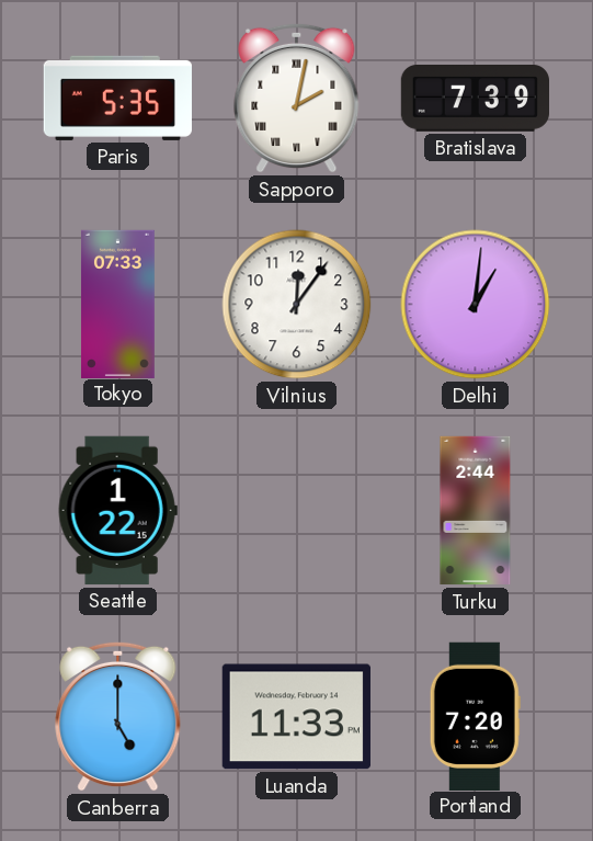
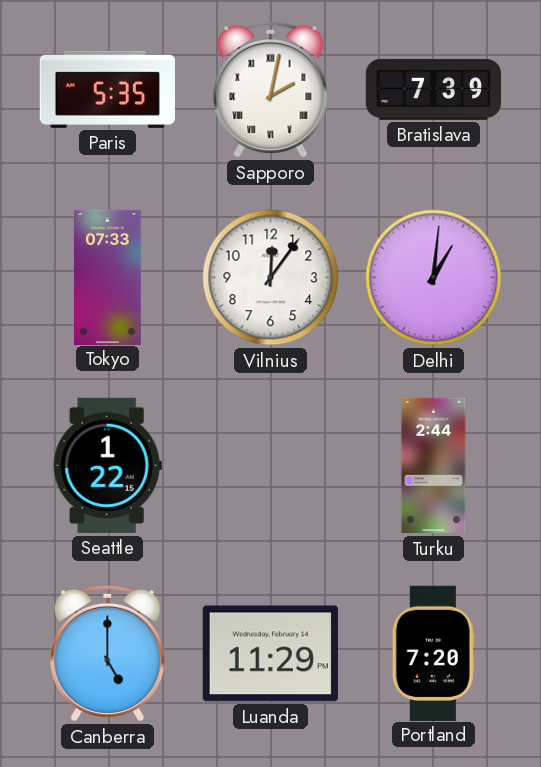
Luanda: 11:33 -> 11:29 (270, 654)
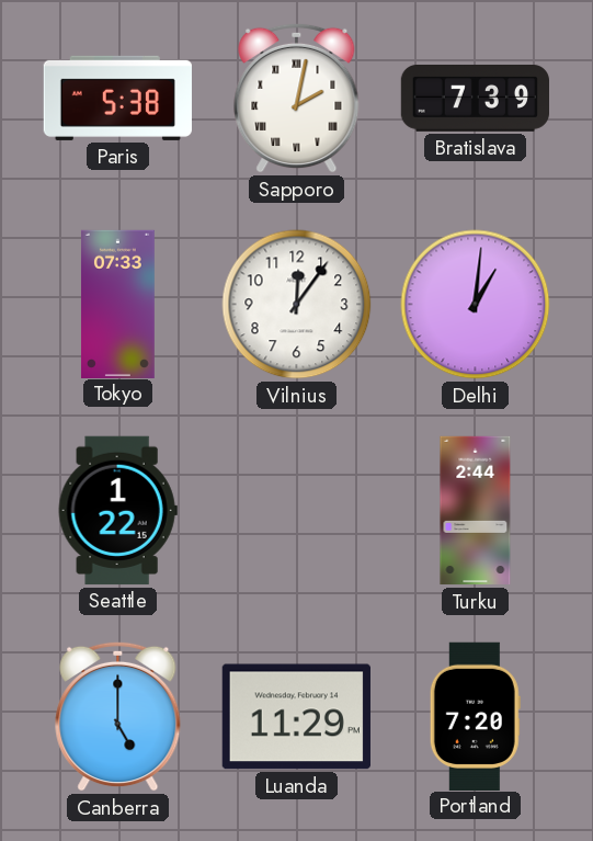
Paris: 5:35 -> 5:38 (117, 98)
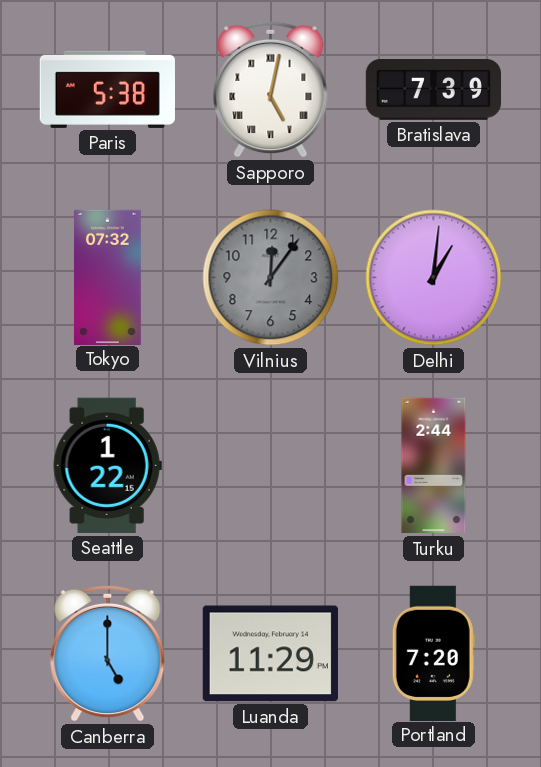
Sapporo: 2:02 -> 5:02 (271, 89)
Tokyo: 07:33 -> 07:32 (107, 277)
Vilnius dial: white -> grey (271, 278)
